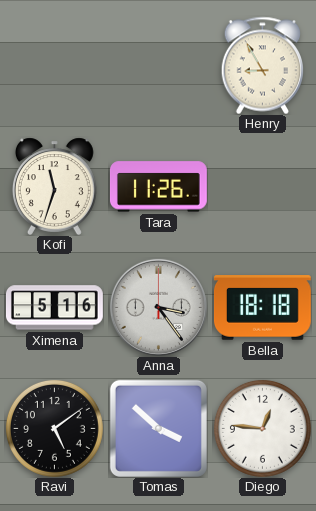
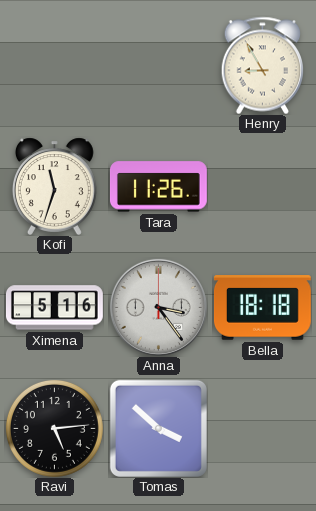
Ravi: 5:09 -> 5:14 (54, 428)
Diego: 12:46 -> none (262, 428)
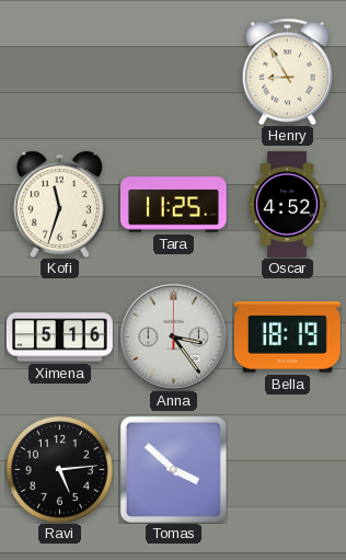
Tara: 11:26 -> 11:25 (173, 205)
Oscar: none -> 4:52 (287, 204)
Bella: 18:18 -> 18:19 (287, 338)
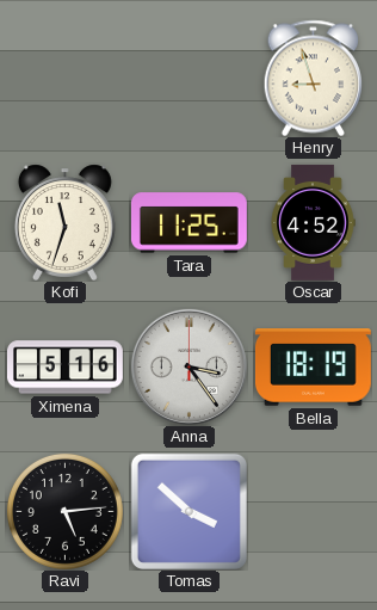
Henry: 8:55 -> 8:57 (313, 78)
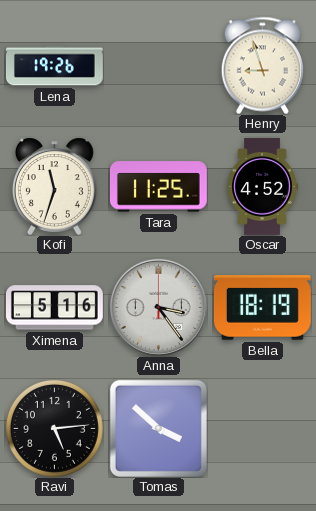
Lena: none -> 19:26 (54, 66)
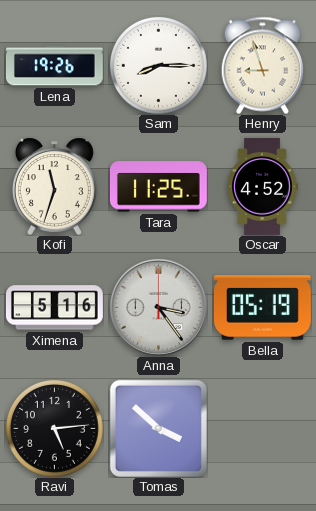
Sam: none -> 8:15 (158, 65)
Bella: 18:19 -> 05:19 (262, 308)
